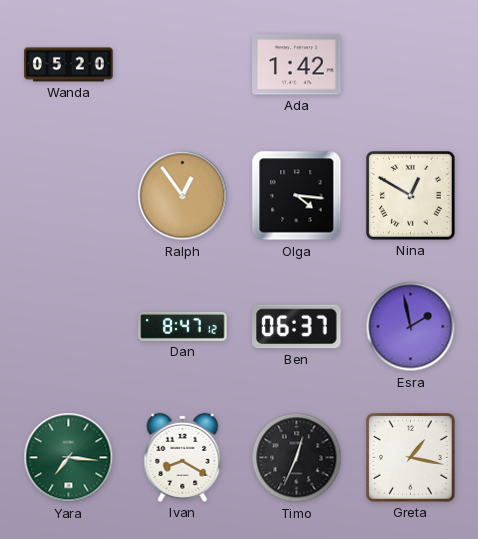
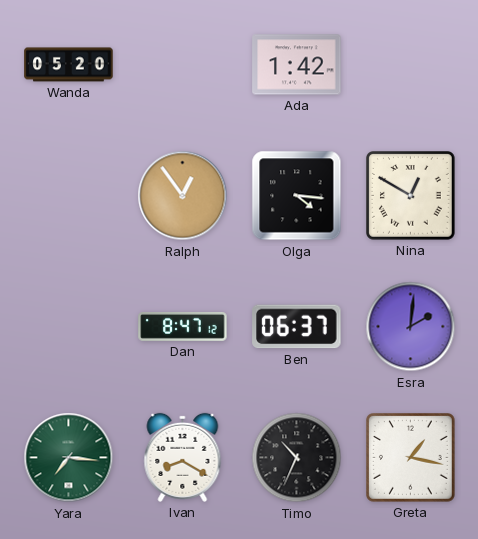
Esra: 1:58 -> 2:01 (411, 327)
Timo: 12:34 -> 10:34 (297, 458)
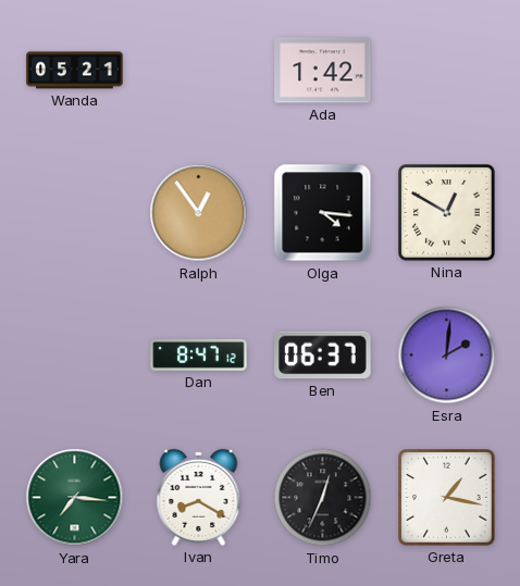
Wanda: 05:20 -> 05:21 (75, 71)
Timo: 10:34 -> 12:34 (323, 498)
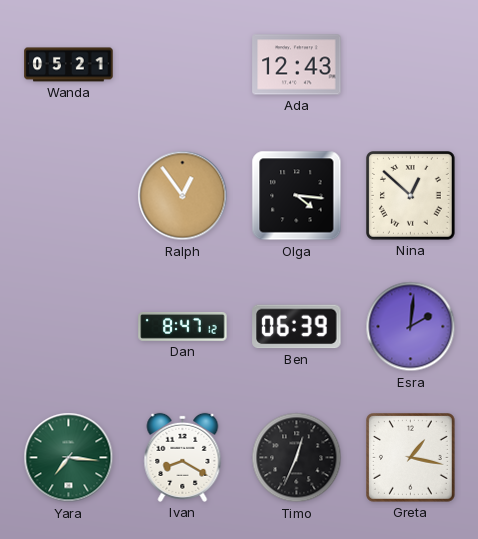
Ada: 1:42 -> 12:43 (297, 65)
Nina: 12:50 -> 12:52 (411, 196)
Ben: 06:37 -> 06:39 (297, 327)
